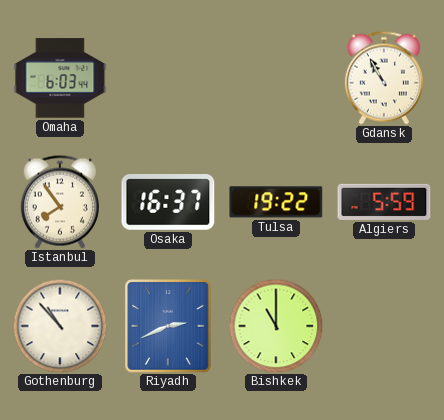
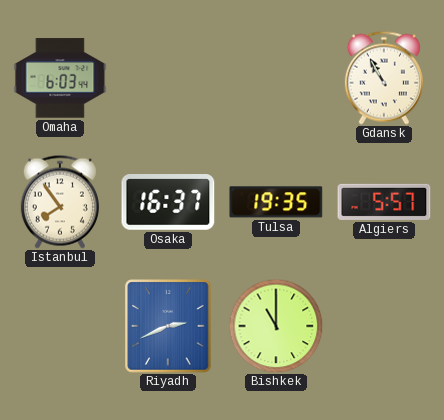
Tulsa: 19:22 -> 19:35 (276, 202)
Algiers: 5:59 -> 5:57 (384, 202)
Gothenburg: 10:53 -> none (60, 326)
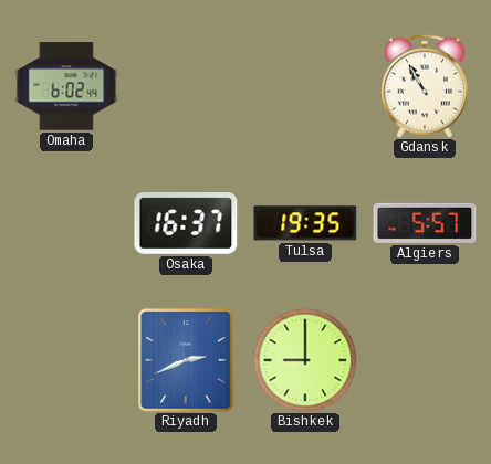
Omaha: 6:03 -> 6:02 (66, 86)
Istanbul: 7:54 -> none (60, 202)
Bishkek: 11:00 -> 9:00 (305, 360)
